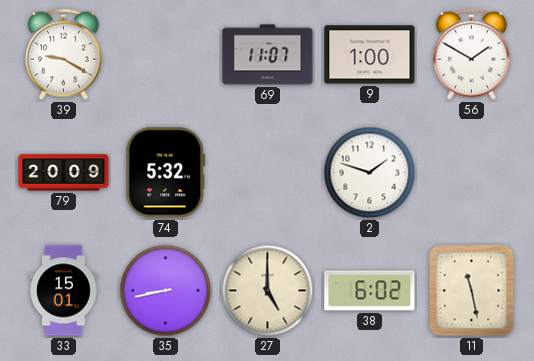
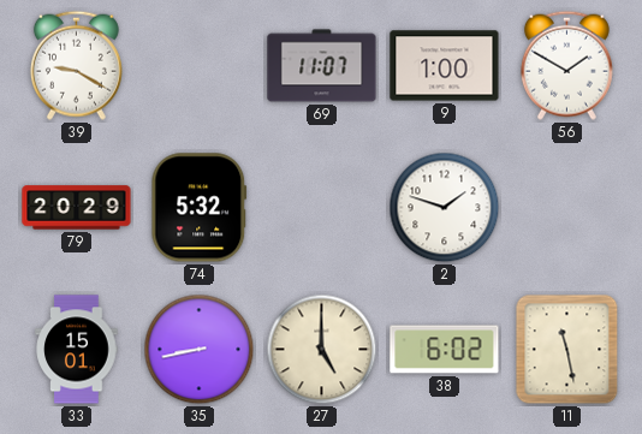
79: 20:09 -> 20:29 (77, 208)
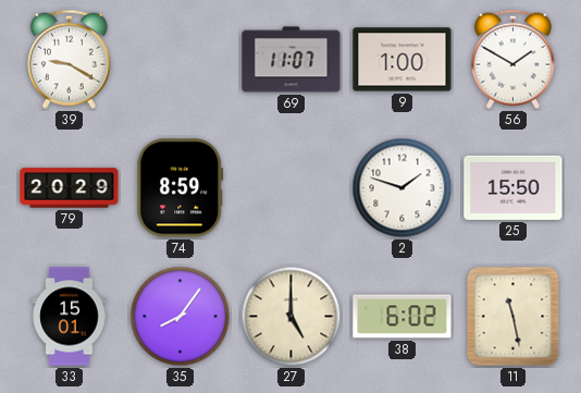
74: 5:32 -> 8:59 (181, 188)
25: none -> 15:50 (514, 187)
35: 8:43 -> 8:06 (181, 317)
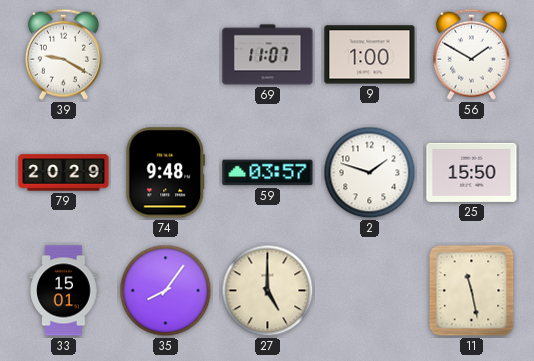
74: 8:59 -> 9:48 (166, 173)
59: none -> 03:57 (268, 173)
38: 6:02 -> none (403, 317)
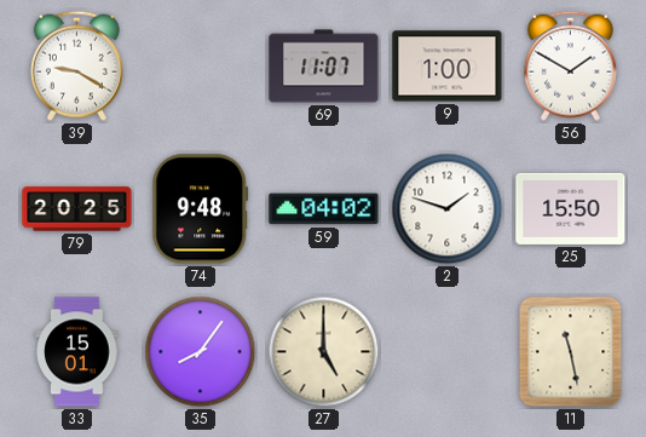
79: 20:29 -> 20:25 (77, 209)
59: 03:57 -> 04:02 (324, 209)
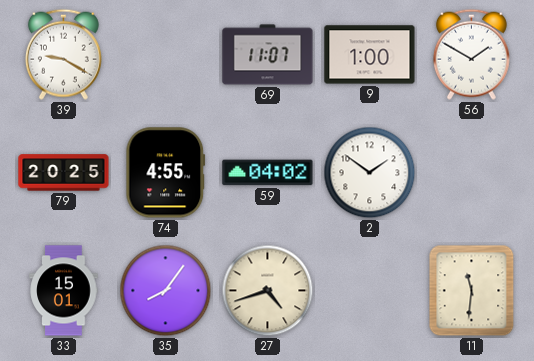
74: 9:48 -> 4:55 (166, 173)
2: 1:48 -> 1:51 (370, 173)
25: 15:50 -> none (571, 208)
27: 5:00 -> 4:42 (268, 291)
11: 11:28 -> 11:31 (472, 291)
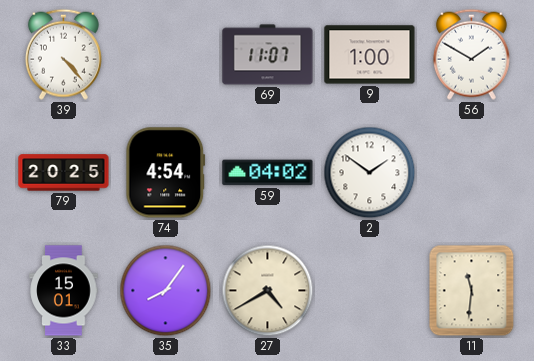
39: 9:20 -> 4:23 (63, 54)
74: 4:55 -> 4:54 (166, 173)
27: 4:42 -> 4:40 (268, 291)
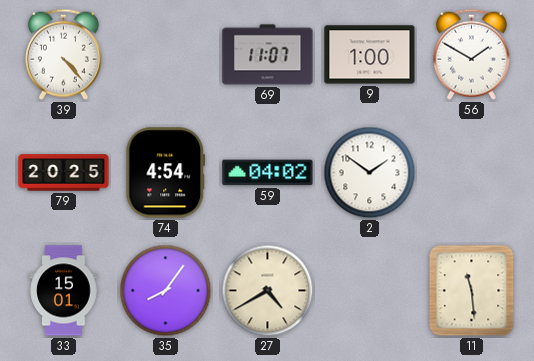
11: 11:31 -> 11:29 (472, 291)
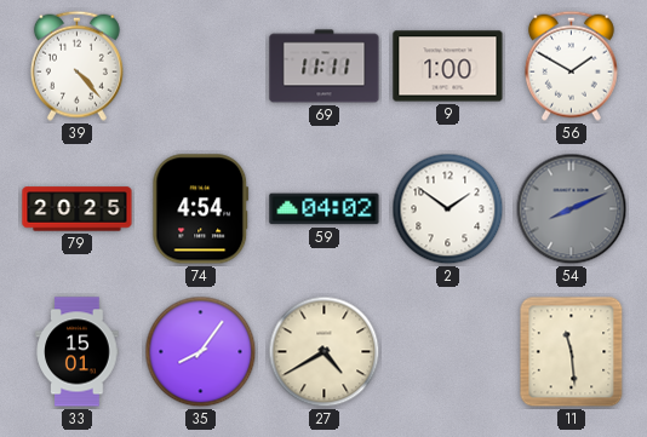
69: 11:07 -> 11:11 (325, 67)
54: none -> 8:11 (572, 209)
